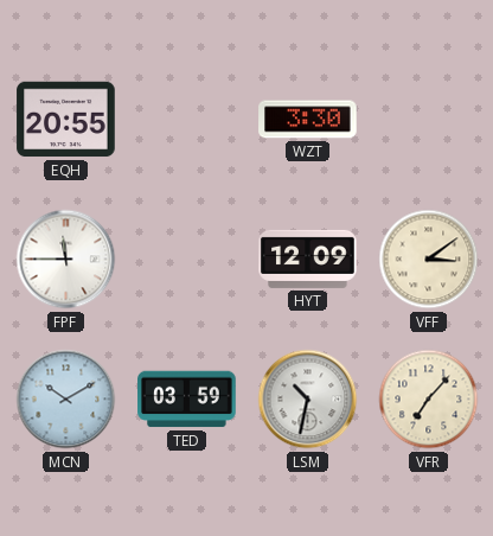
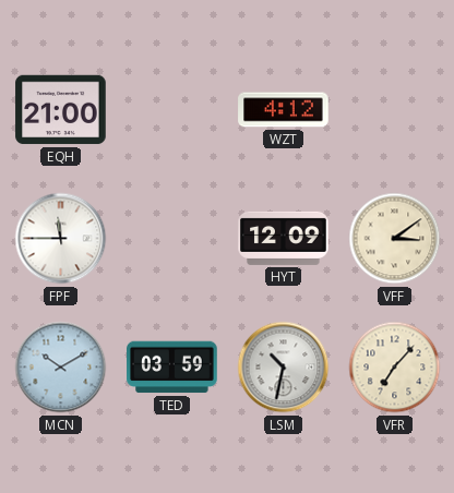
EQH: 20:55 -> 21:00 (61, 110)
WZT: 3:30 -> 4:12 (284, 110)
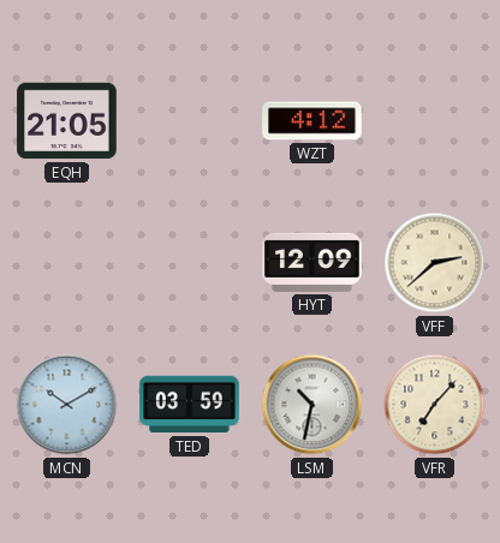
EQH: 21:00 -> 21:05 (67, 121)
FPF: 11:45 -> none (61, 239)
VFF: 3:09 -> 2:38 (435, 263)
